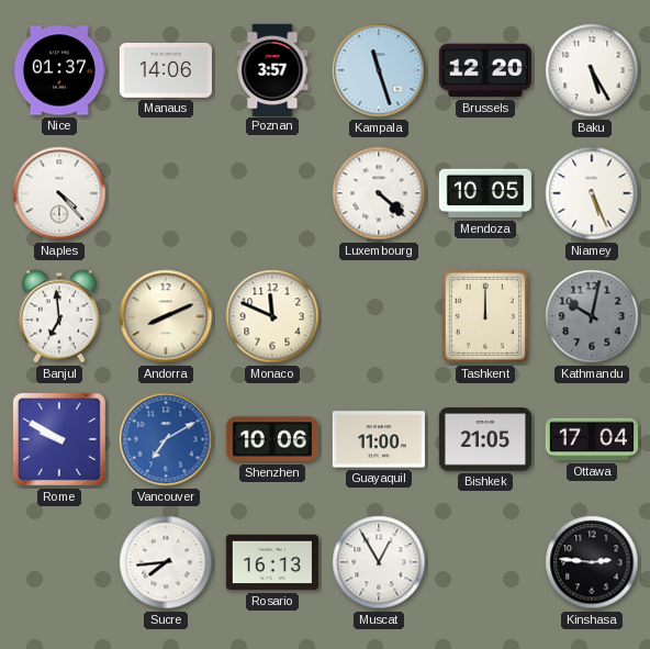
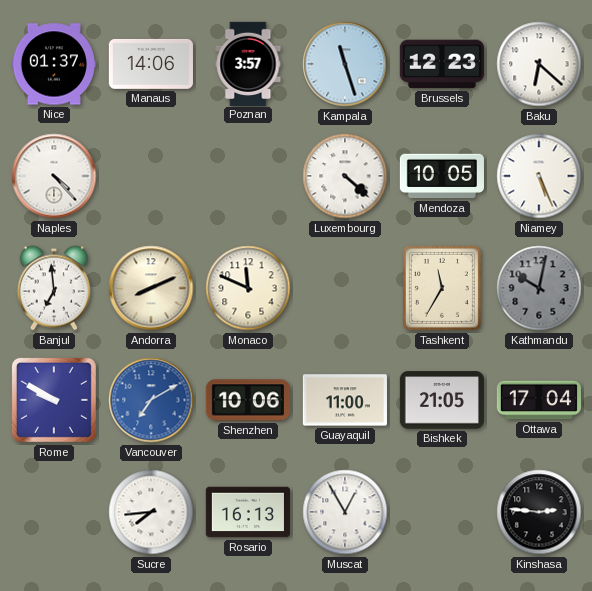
Brussels: 12:20 -> 12:23 (442, 64)
Baku: 5:25 -> 6:22 (539, 64)
Tashkent: 12:00 -> 11:35 (442, 288)
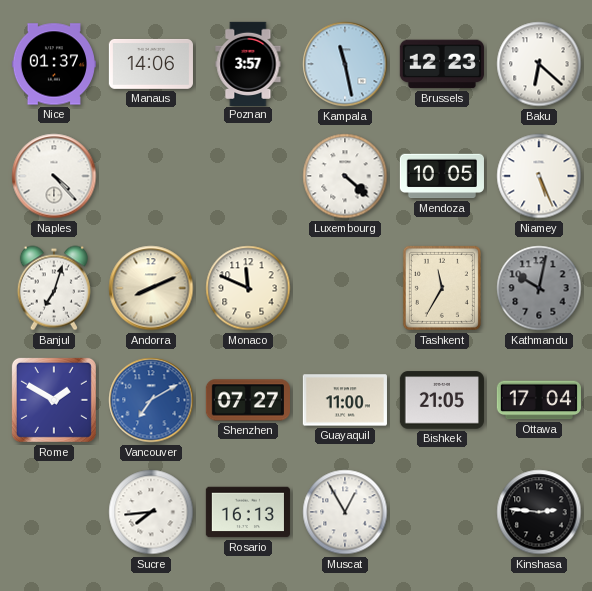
Kampala: 11:27 -> 11:28 (345, 64)
Banjul: 6:59 -> 7:03 (54, 288)
Rome: 9:50 -> 1:50 (54, 400)
Shenzhen: 10:06 -> 07:27 (248, 400)
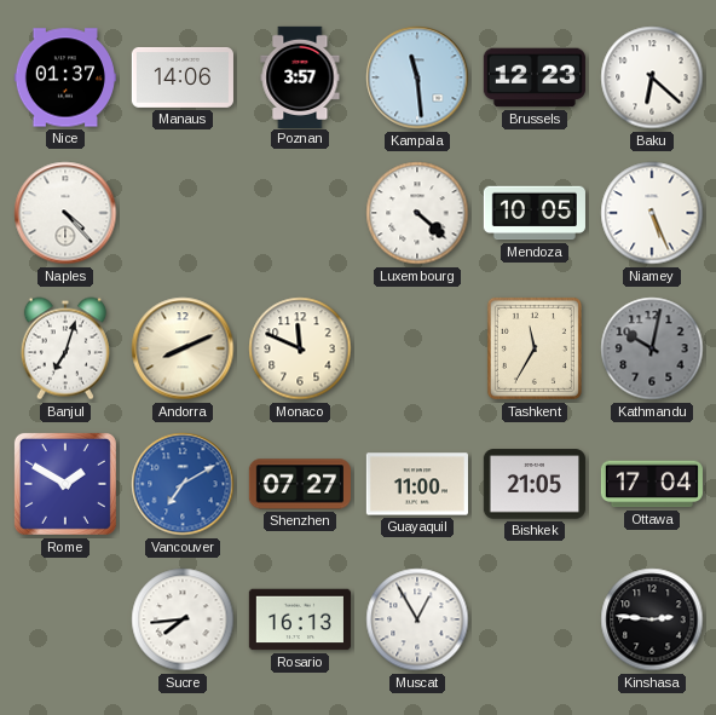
Kampala: 11:28 -> 11:29 (417, 77)
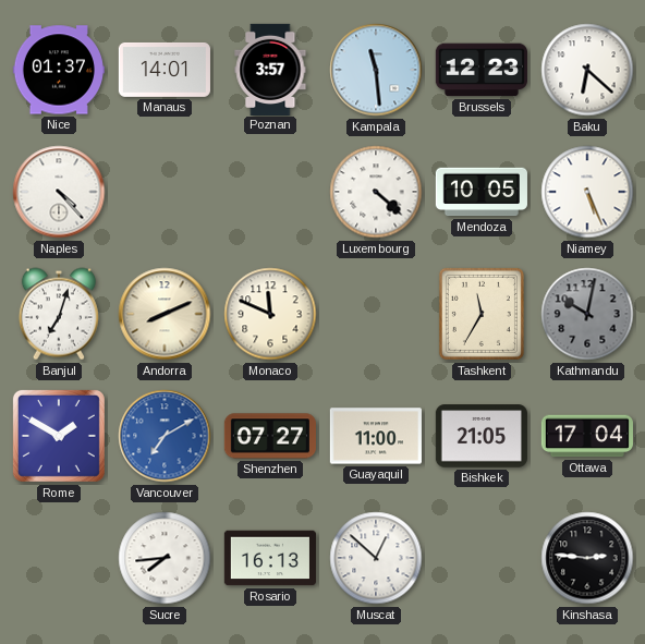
Manaus: 14:06 -> 14:01 (165, 70)
Muscat: 12:55 -> 12:52 (376, 558)
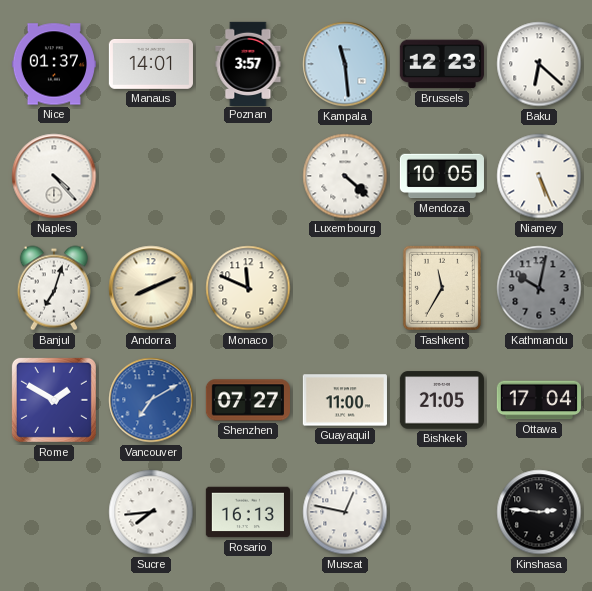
Muscat: 12:52 -> 12:47 (345, 512)
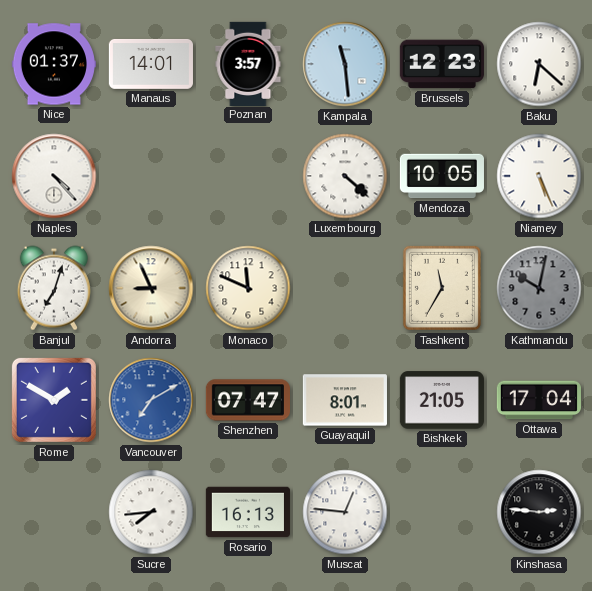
Andorra: 8:11 -> 8:56 (151, 288)
Shenzhen: 07:27 -> 07:47 (248, 400)
Guayaquil: 11:00 -> 8:01 (345, 400)
Muscat: 12:47 -> 12:46 (345, 512)
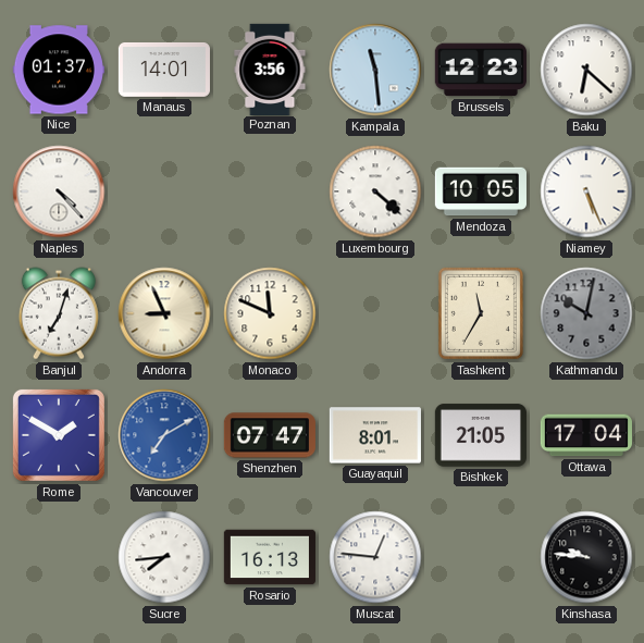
Poznan: 3:57 -> 3:56 (270, 69)
Kinshasa: 2:46 -> 9:46 (586, 557)
